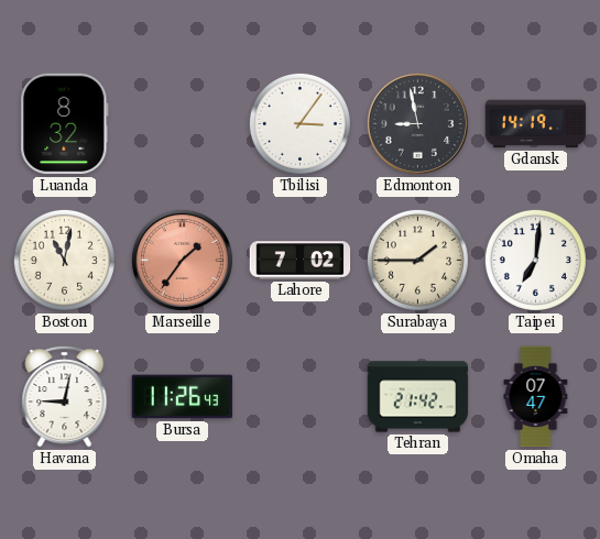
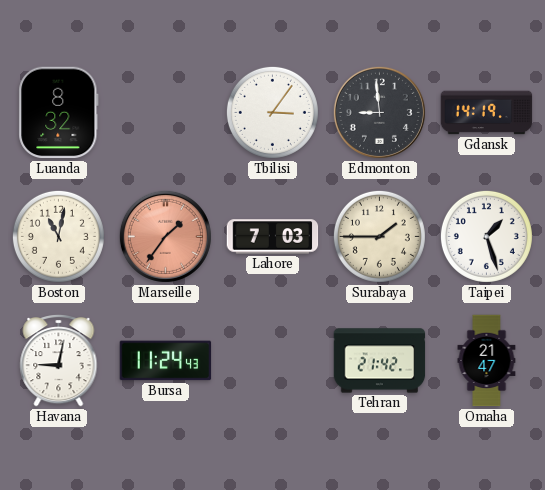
Edmonton: 8:58 -> 8:59 (379, 112)
Lahore: 7:02 -> 7:03 (273, 237)
Taipei: 7:01 -> 1:27 (486, 236)
Bursa: 11:26 -> 11:24 (166, 361)
Omaha: 07:47 -> 21:47 (487, 361)
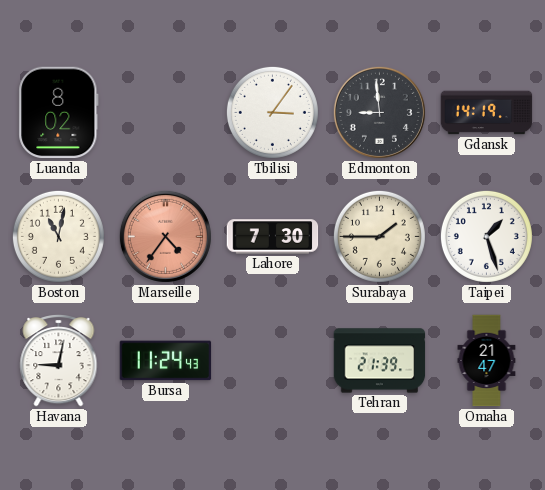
Luanda: 8:32 -> 8:02 (59, 113)
Marseille: 1:36 -> 4:36 (165, 236)
Lahore: 7:03 -> 7:30 (273, 237)
Tehran: 21:42 -> 21:39 (380, 361)
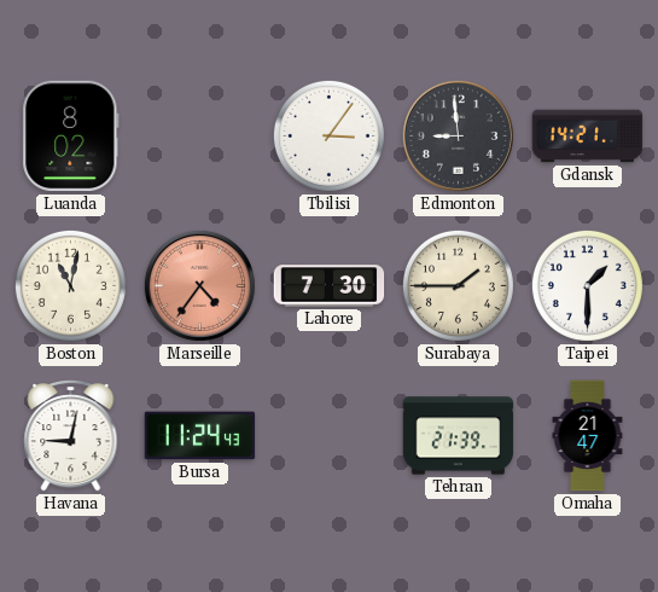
Gdansk: 14:19 -> 14:21 (588, 137)
Taipei: 1:27 -> 1:30 (587, 285)
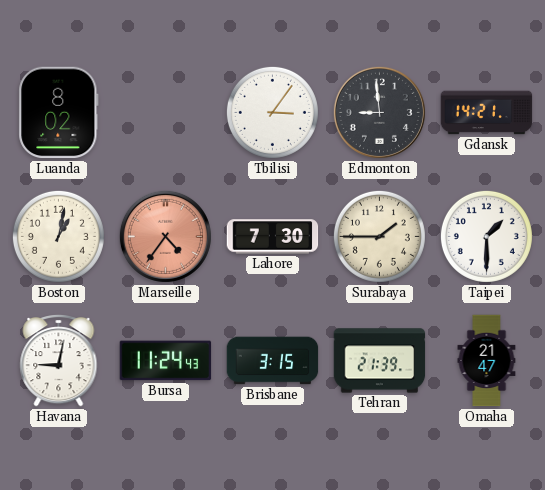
Boston: 11:02 -> 1:02 (58, 236)
Brisbane: none -> 3:15 (273, 361)
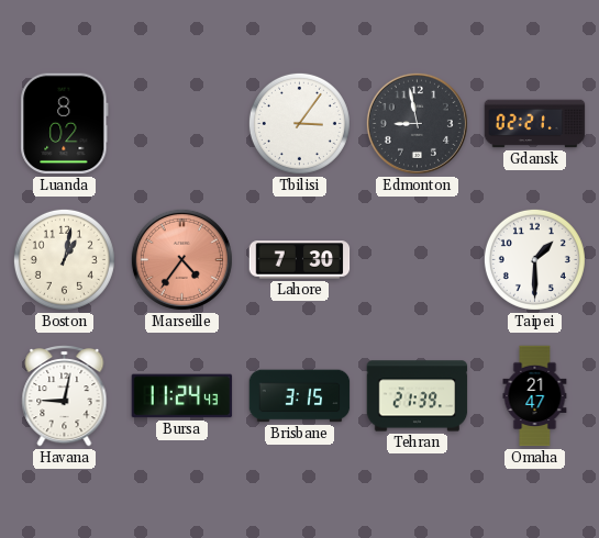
Edmonton: 8:59 -> 8:58 (417, 123)
Gdansk: 14:21 -> 02:21 (535, 124)
Surabaya: 1:45 -> none (379, 236)
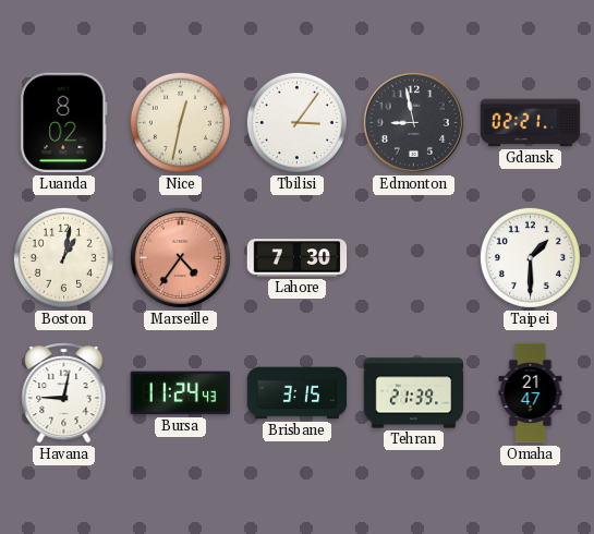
Nice: none -> 12:32 (180, 122)
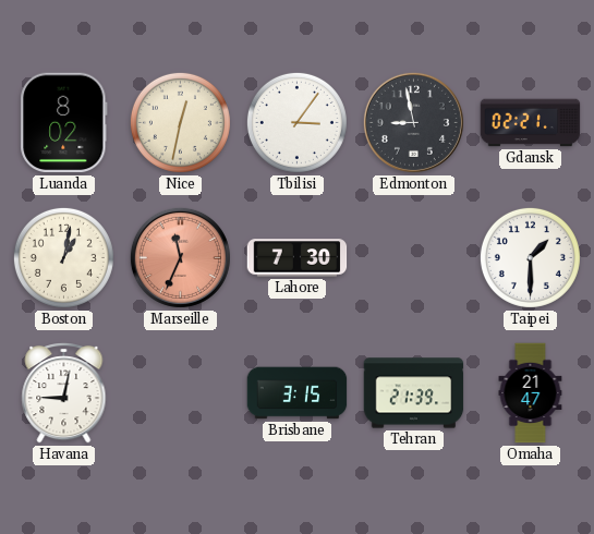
Marseille: 4:36 -> 11:34 (180, 257)
Bursa: 11:24 -> none (181, 393)
